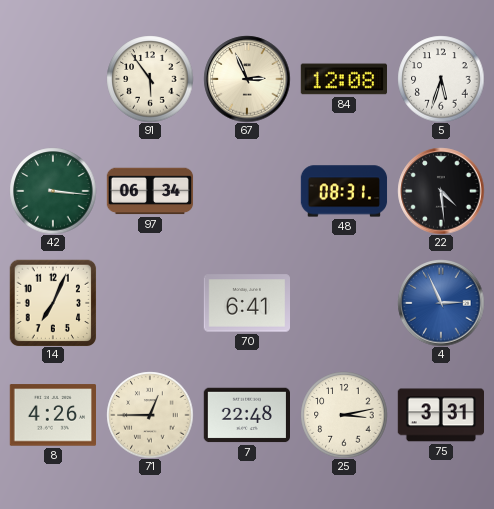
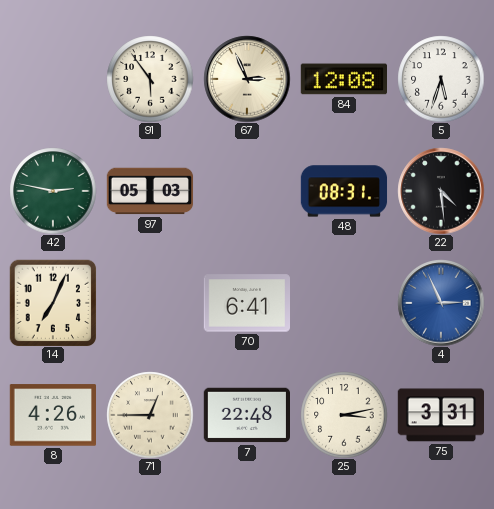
42: 3:16 -> 2:47 (53, 191)
97: 06:34 -> 05:03 (150, 191)
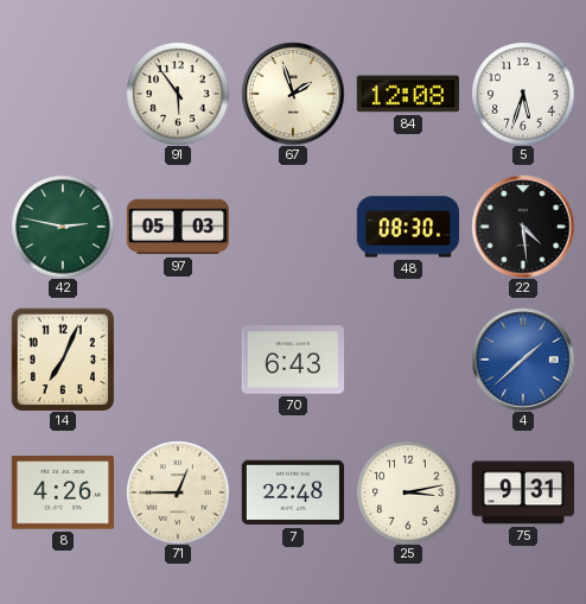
67: 2:56 -> 1:57 (293, 94)
48: 08:31 -> 08:30 (408, 227)
70: 6:41 -> 6:43 (292, 360)
4: 2:56 -> 1:38 (523, 360)
75: 3:31 -> 9:31 (522, 492)
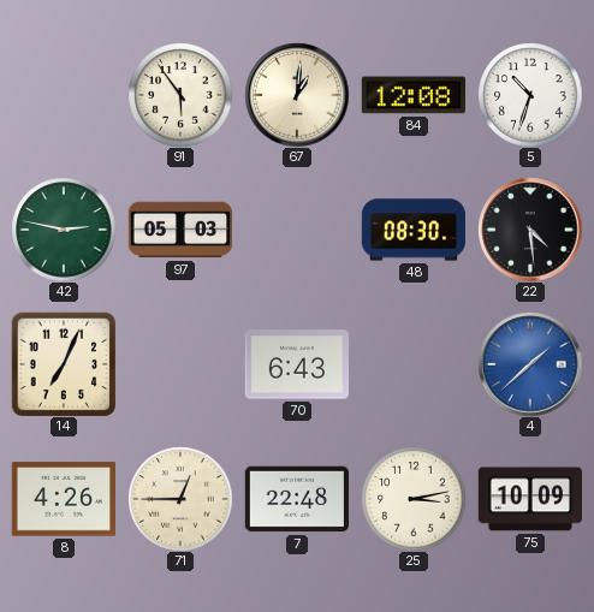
67: 1:57 -> 1:01 (297, 95)
5: 5:33 -> 10:33 (530, 95)
75: 9:31 -> 10:09 (529, 499)
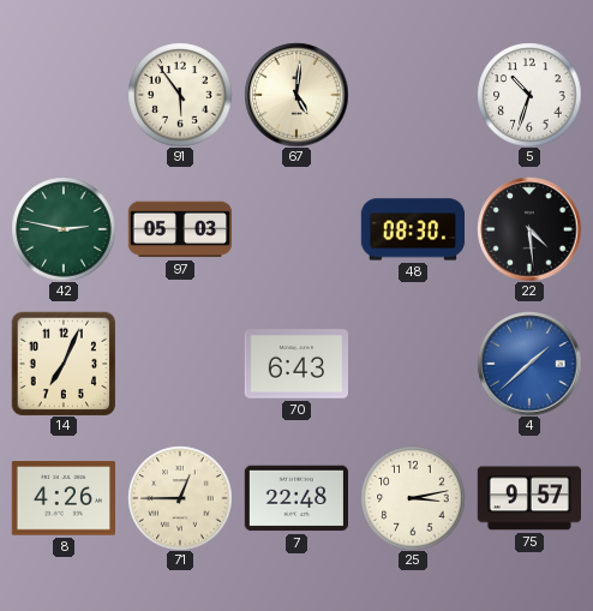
67: 1:01 -> 5:01 (296, 95)
84: 12:08 -> none (412, 95)
75: 10:09 -> 9:57 (528, 498)
